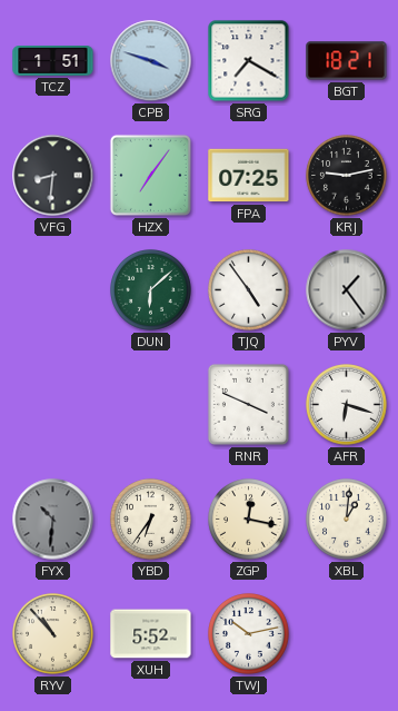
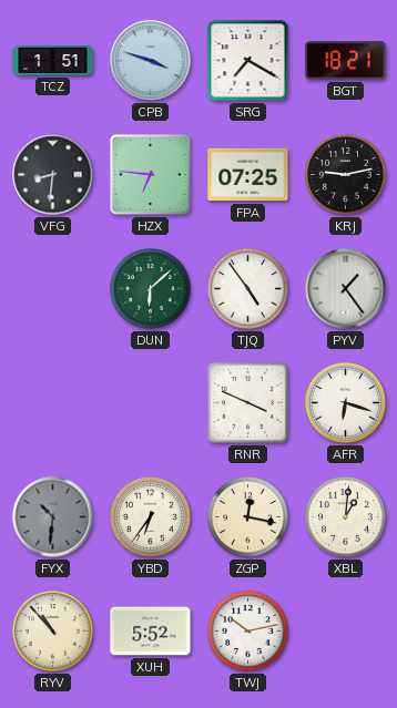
HZX: 7:06 -> 6:46 (150, 174)
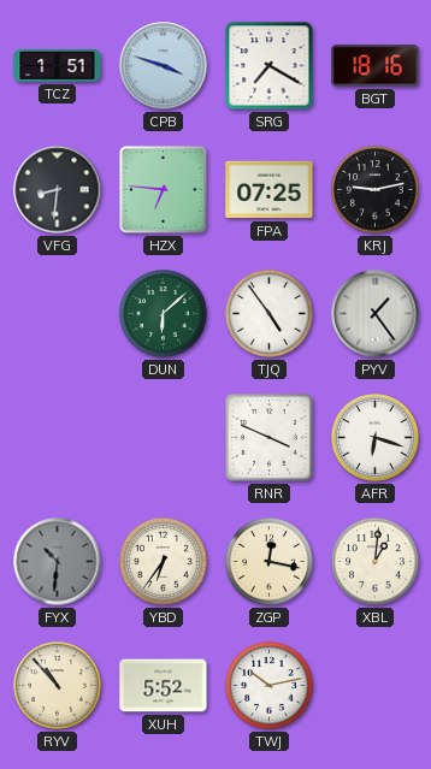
BGT: 18:21 -> 18:16 (376, 66)
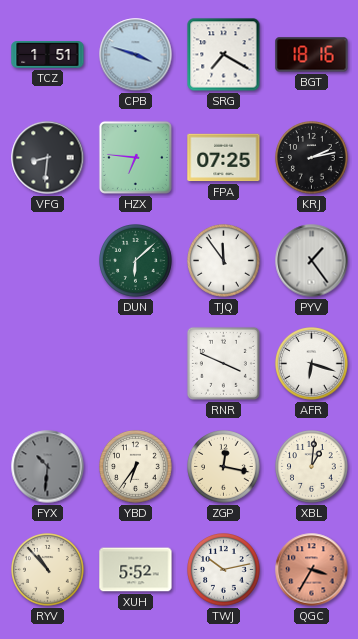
KRJ: 9:13 -> 2:13 (312, 158)
TJQ: 4:54 -> 11:54 (224, 261)
QGC: none -> 3:35 (312, 570)
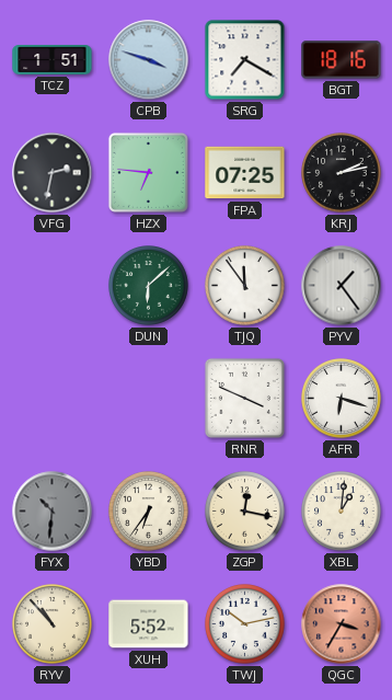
VFG: 8:31 -> 2:32 (53, 173)
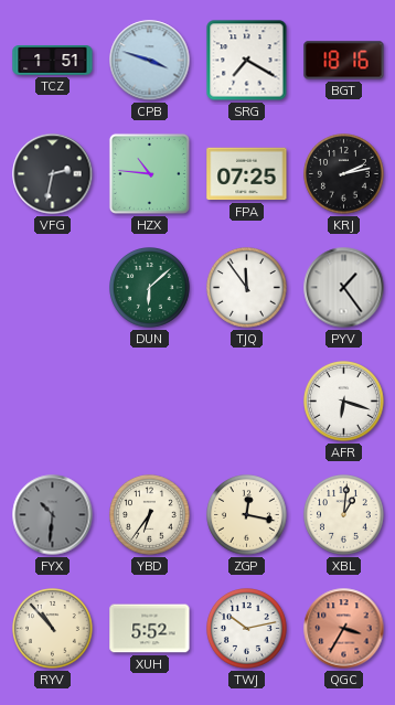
HZX: 6:46 -> 10:46 (149, 173)
RNR: 3:49 -> none (244, 398)
